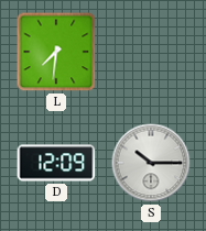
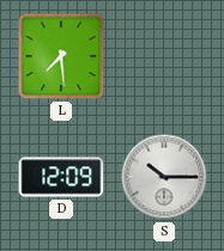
L: 7:31 -> 7:29 (61, 56)
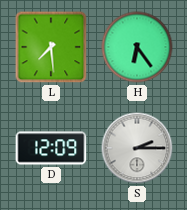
H: none -> 6:24 (137, 47)
S: 10:15 -> 2:15 (137, 148)
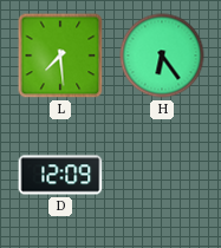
S: 2:15 -> none (137, 148)
